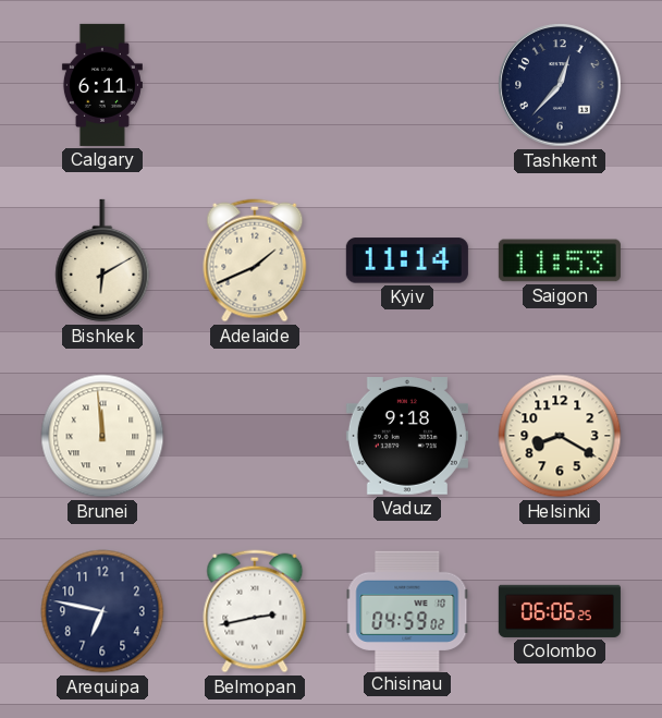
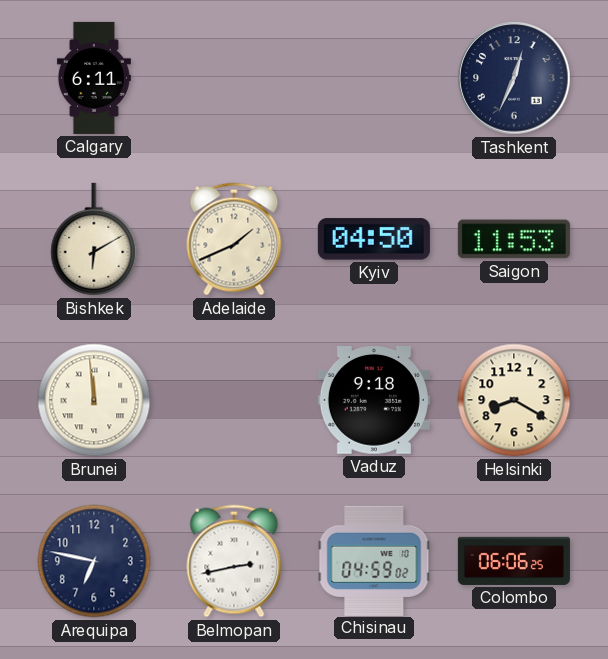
Tashkent: 12:37 -> 12:34 (514, 78)
Kyiv: 11:14 -> 04:50 (374, 239)
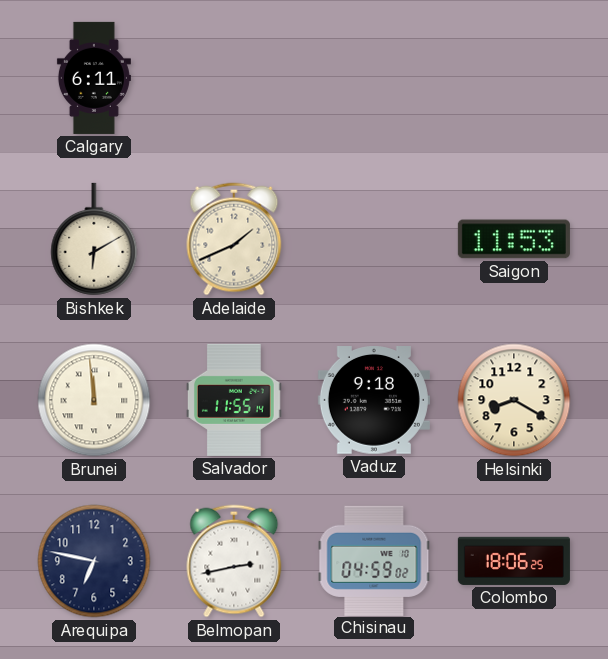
Tashkent: 12:34 -> none (514, 78)
Kyiv: 04:50 -> none (374, 239)
Salvador: none -> 11:55 (234, 400)
Colombo: 06:06 -> 18:06 (514, 561)
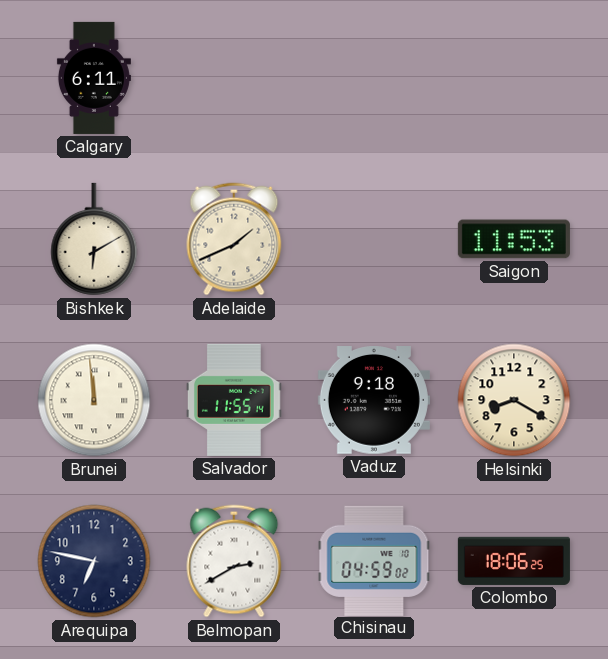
Belmopan: 2:43 -> 2:40 (234, 561)
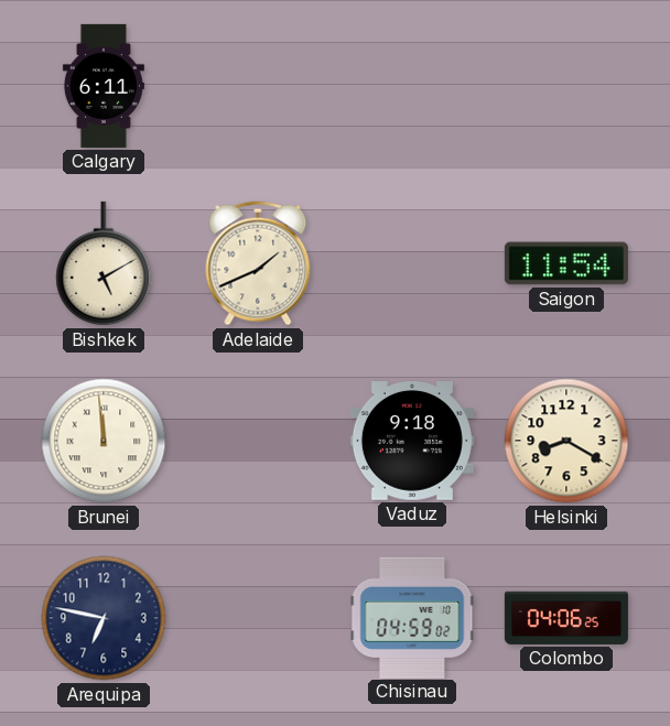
Bishkek: 6:10 -> 5:10 (104, 263)
Saigon: 11:53 -> 11:54 (566, 263)
Salvador: 11:55 -> none (234, 400)
Belmopan: 2:40 -> none (234, 561)
Colombo: 18:06 -> 04:06 (566, 618)
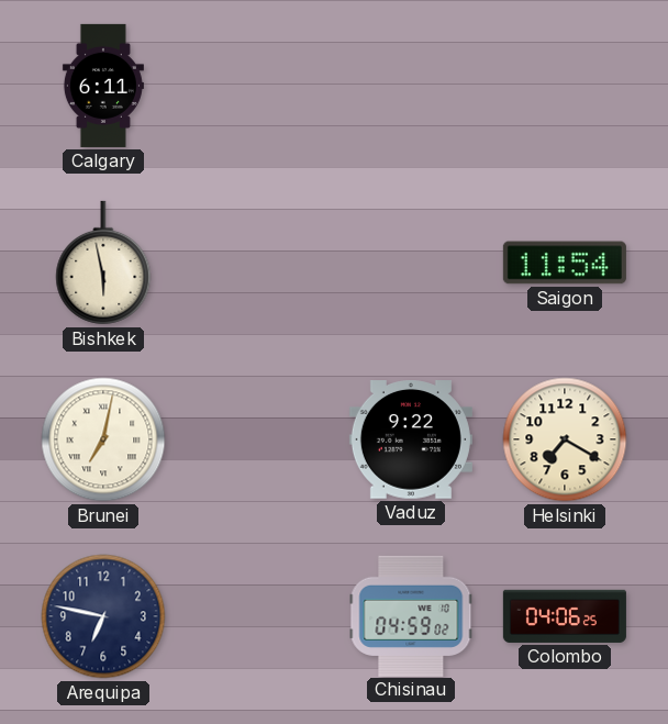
Bishkek: 5:10 -> 5:58 (103, 263)
Adelaide: 1:41 -> none (258, 263)
Brunei: 11:59 -> 7:02 (103, 439)
Vaduz: 9:18 -> 9:22 (411, 441)
Helsinki: 8:20 -> 7:20 (565, 439)
